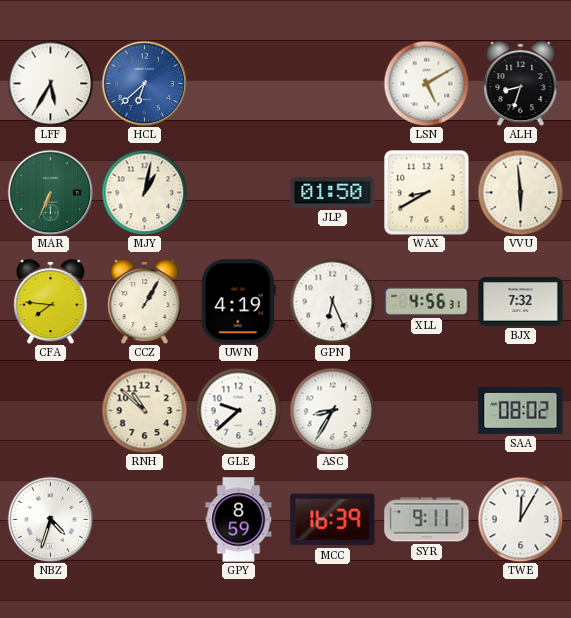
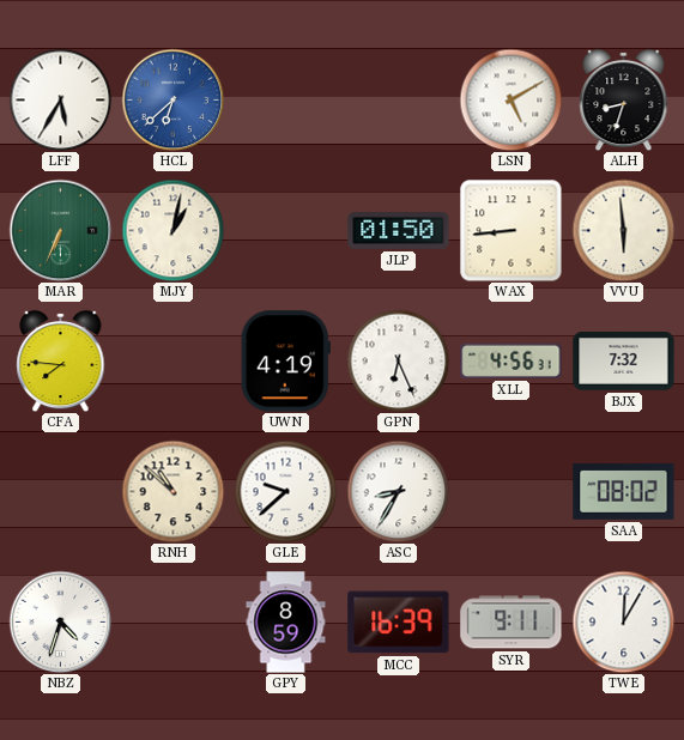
WAX: 8:40 -> 8:44 (512, 231)
CCZ: 1:05 -> none (145, 301)
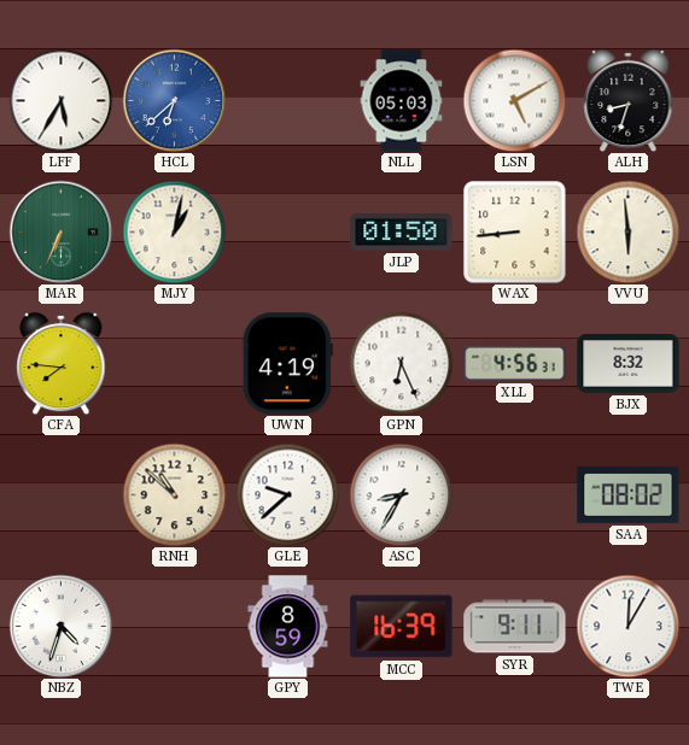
NLL: none -> 05:03 (402, 101)
BJX: 7:32 -> 8:32 (629, 364)
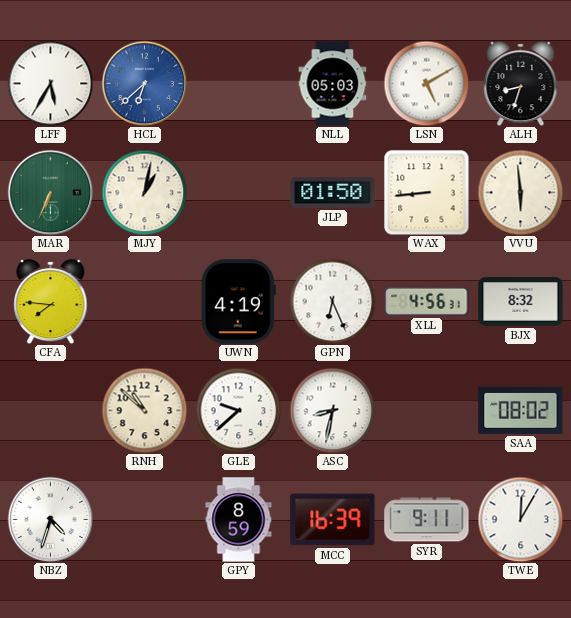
ASC: 8:35 -> 8:32 (332, 410)
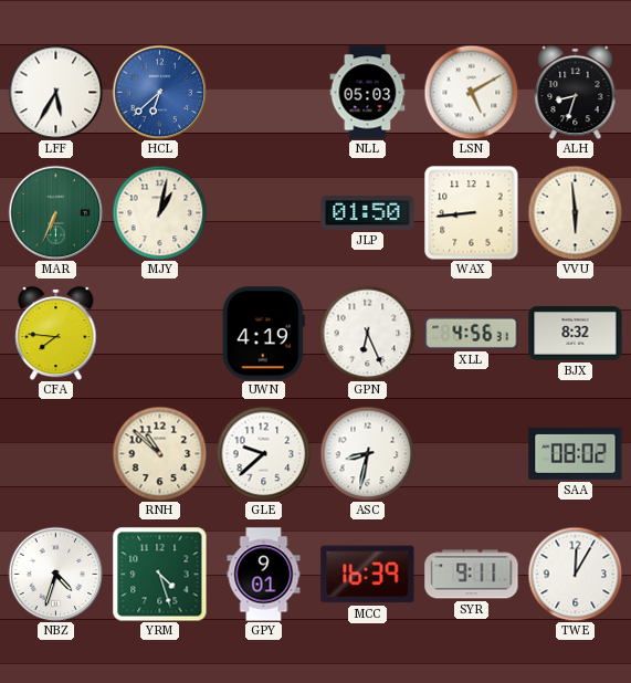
YRM: none -> 4:27 (160, 575)
GPY: 8:59 -> 9:01 (264, 575)
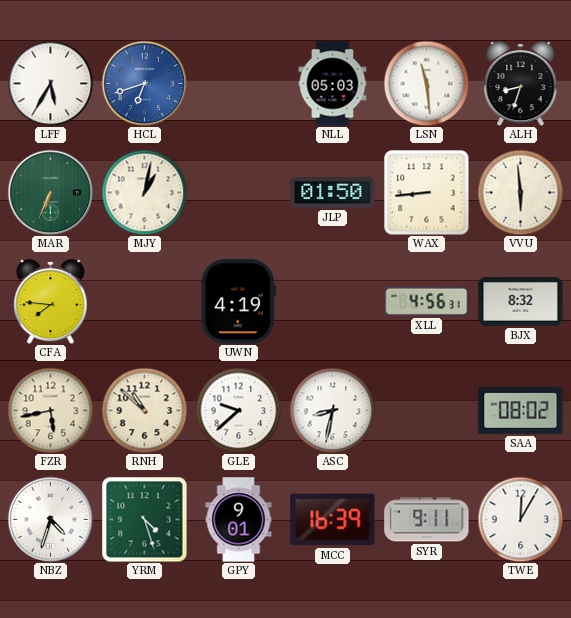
HCL: 6:38 -> 6:42 (144, 83)
LSN: 5:10 -> 11:29 (426, 83)
GPN: 6:26 -> none (367, 333)
FZR: none -> 5:43 (50, 410)
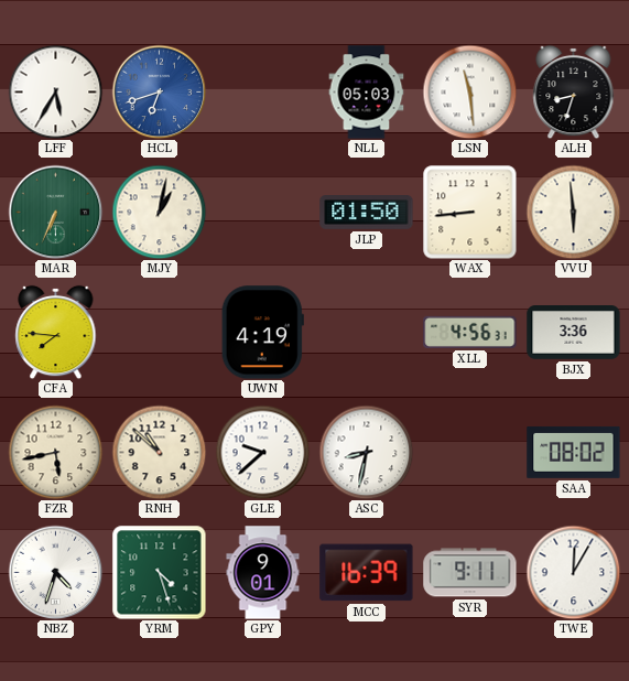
BJX: 8:32 -> 3:36 (574, 333)
